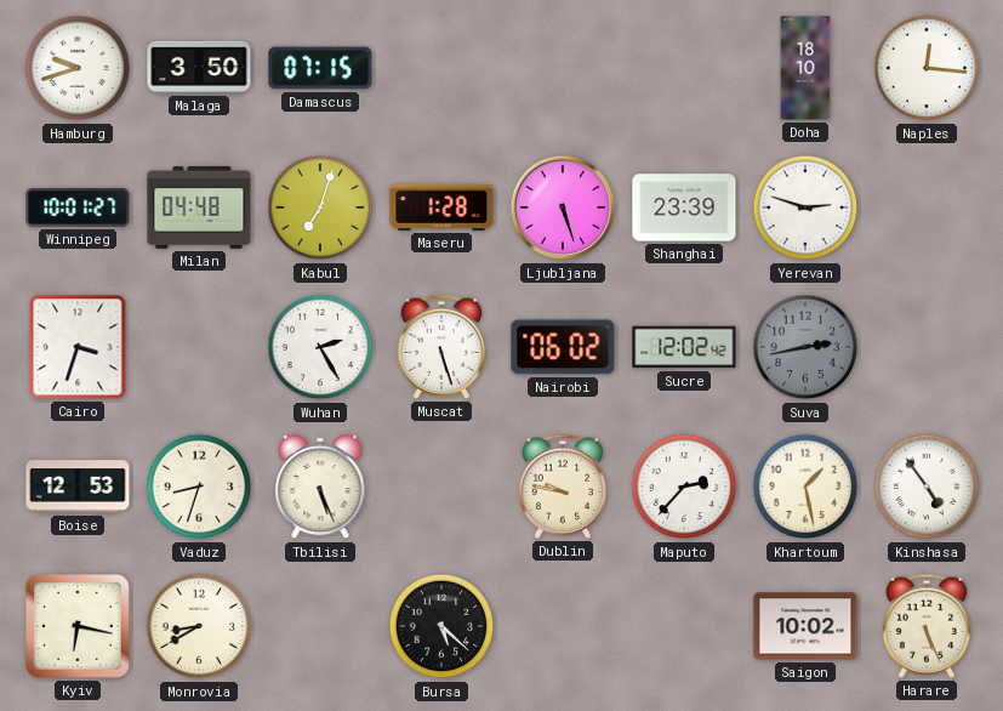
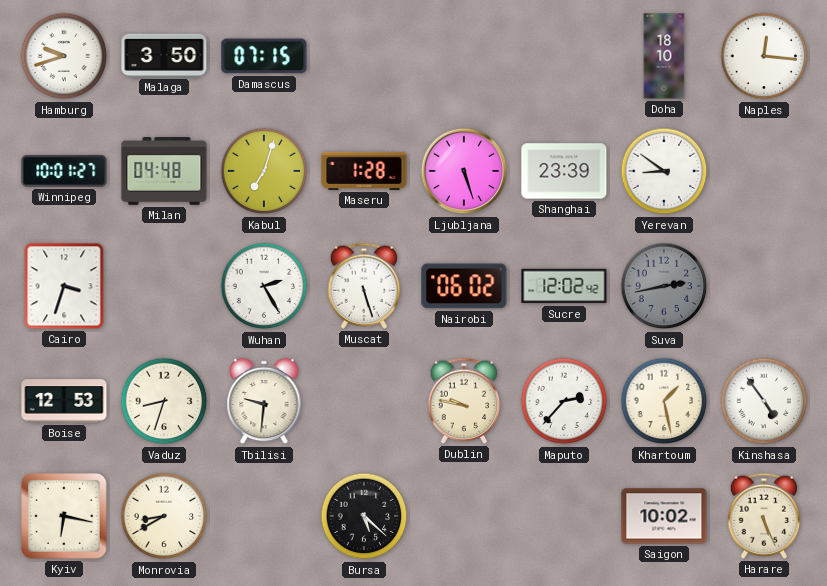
Yerevan: 2:48 -> 8:51 (664, 171)
Tbilisi: 5:26 -> 9:31 (264, 401)
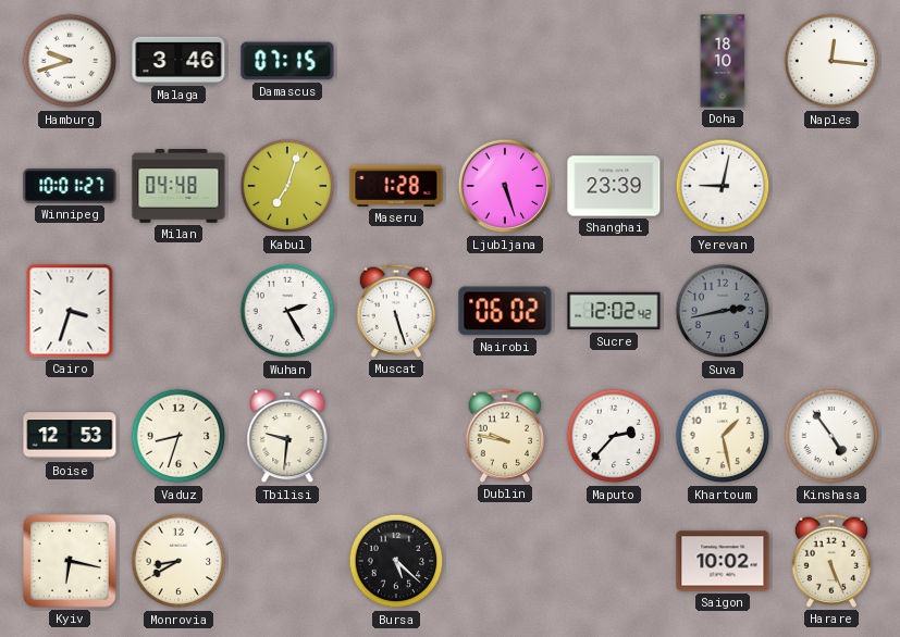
Malaga: 3:50 -> 3:46 (178, 60)
Yerevan: 8:51 -> 9:02 (723, 186)
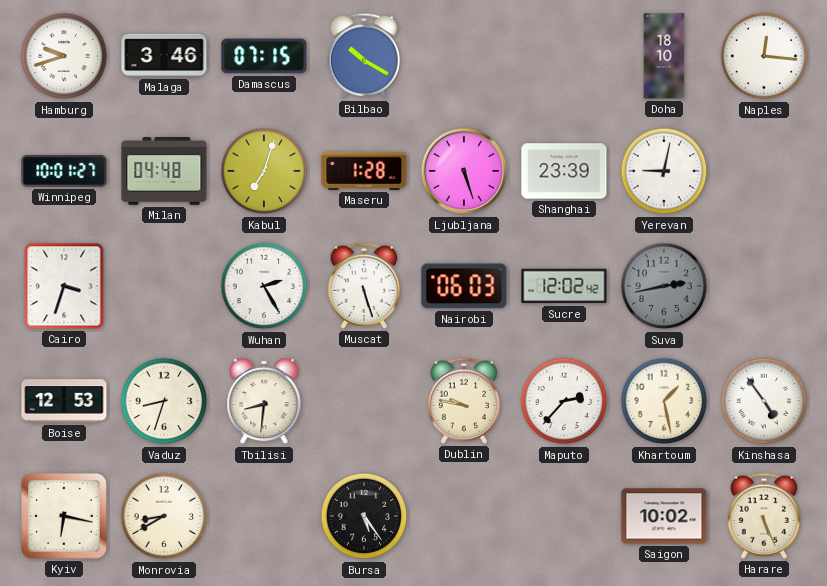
Bilbao: none -> 10:20 (364, 56)
Nairobi: 06:02 -> 06:03 (464, 286)
Tbilisi: 9:31 -> 8:31 (264, 401)
Bursa: 5:22 -> 5:24 (364, 516)
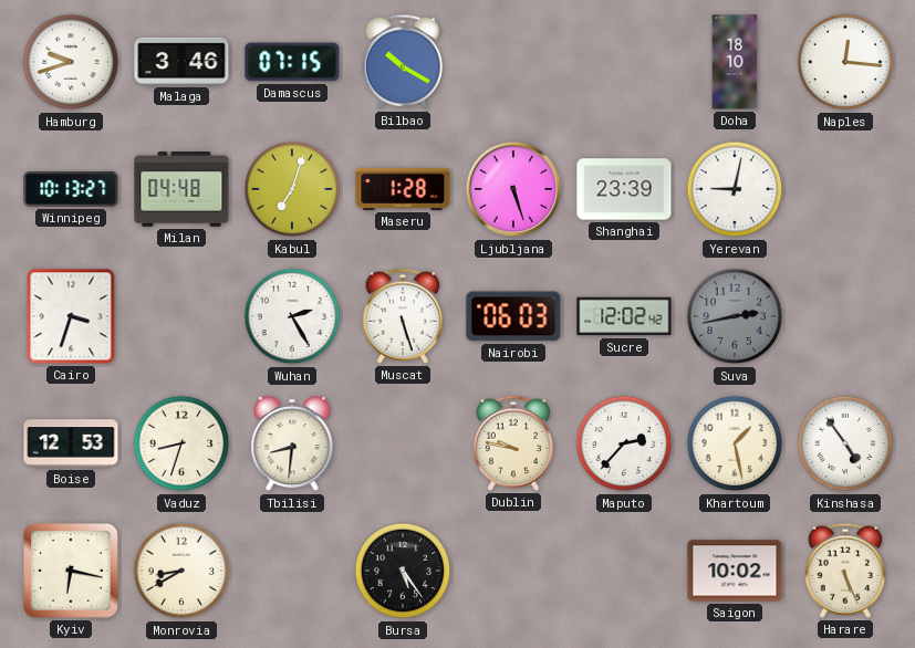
Winnipeg: 10:01 -> 10:13 (71, 189)
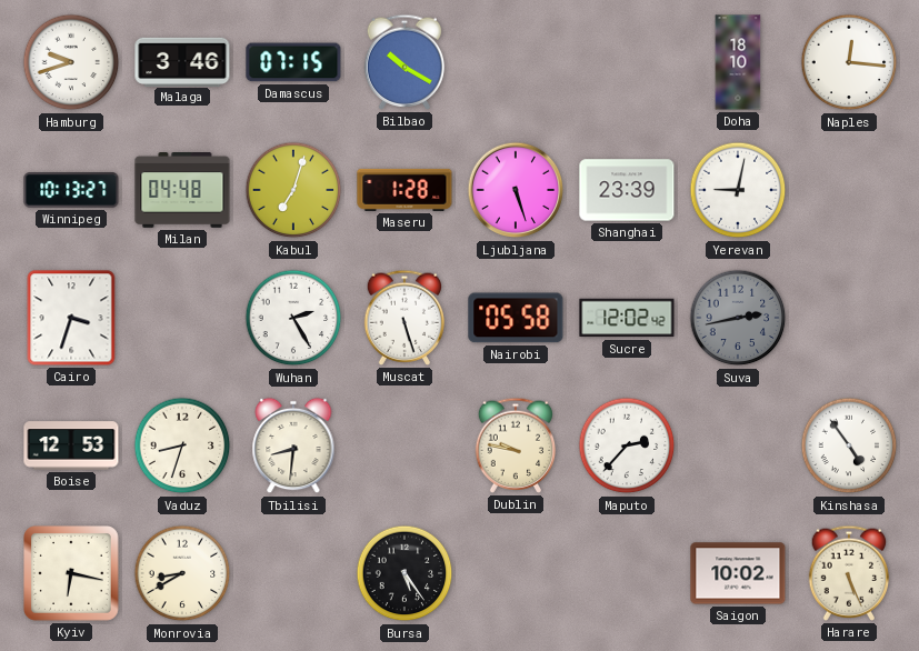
Nairobi: 06:03 -> 05:58 (516, 318)
Khartoum: 1:28 -> none (735, 443)
